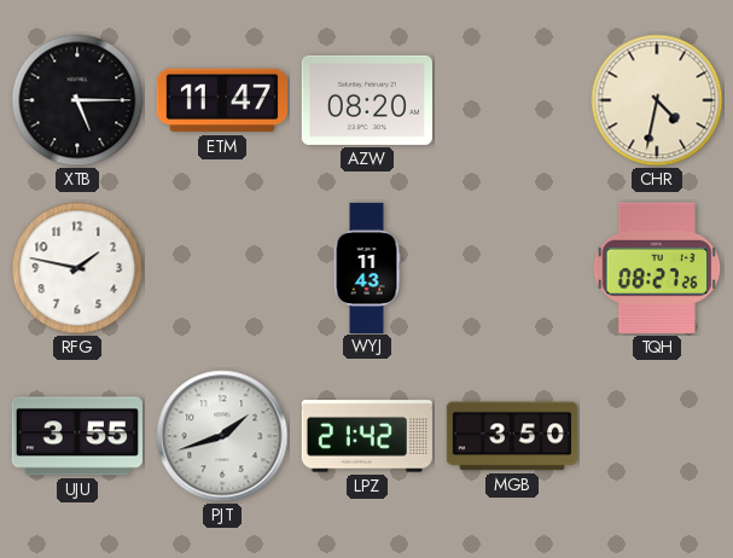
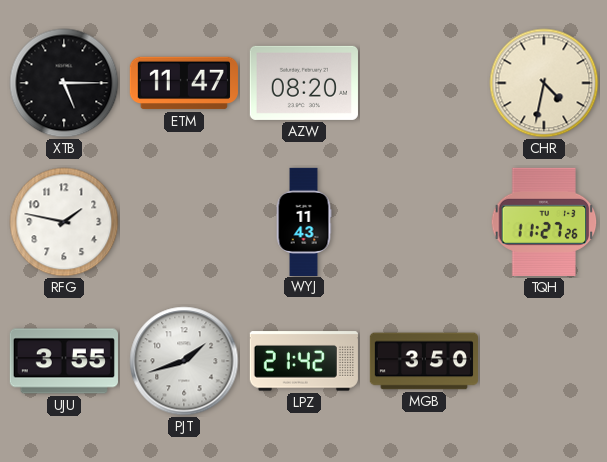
TQH: 08:27 -> 11:27 (544, 222)
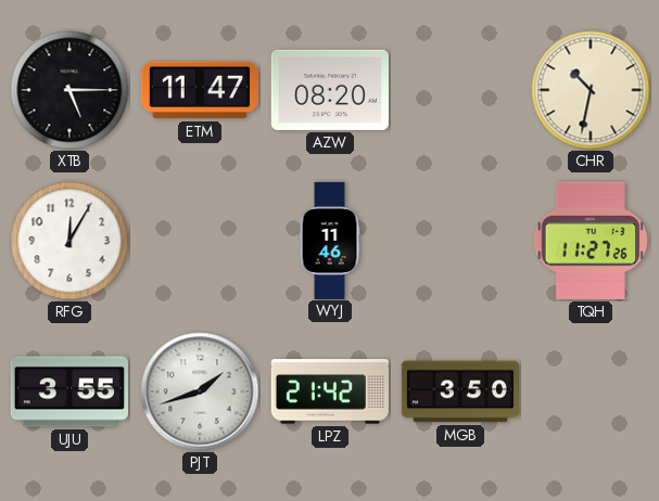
CHR: 4:32 -> 10:32 (591, 90)
RFG: 1:47 -> 12:05 (69, 241)
WYJ: 11:43 -> 11:46 (330, 240)
